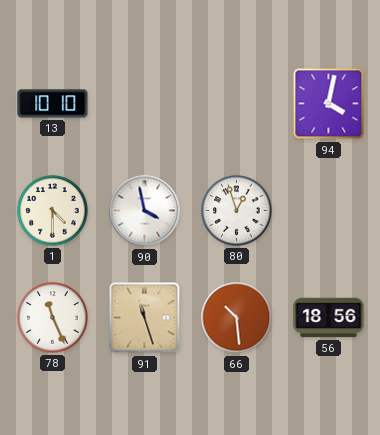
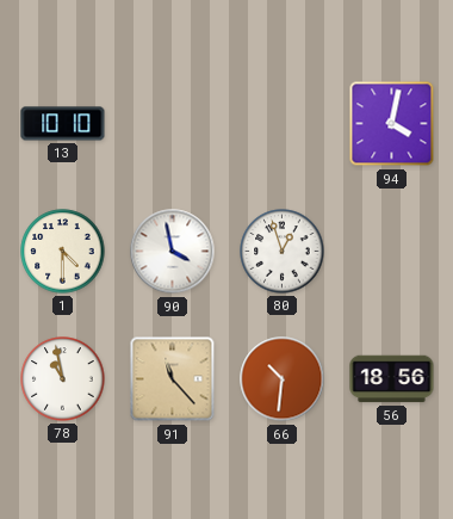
78: 11:26 -> 10:58 (63, 379)
91: 11:27 -> 11:23 (173, 379)
66: 10:29 -> 10:31 (283, 379)
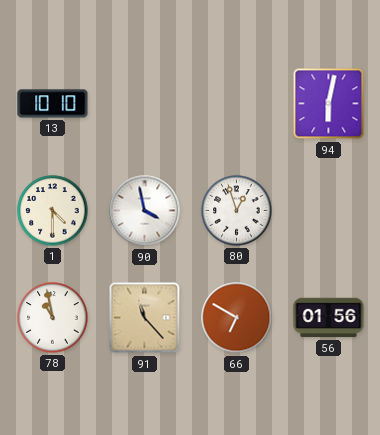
94: 4:02 -> 6:02 (329, 104)
66: 10:31 -> 6:50 (237, 318)
56: 18:56 -> 01:56 (329, 318)
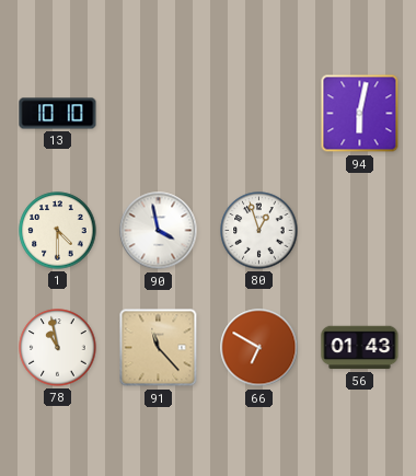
56: 01:56 -> 01:43 (360, 348)
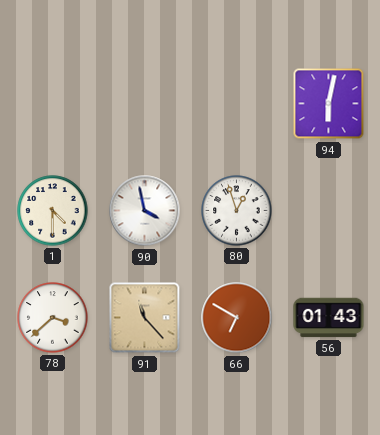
13: 10:10 -> none (58, 114)
78: 10:58 -> 3:38 (53, 318)
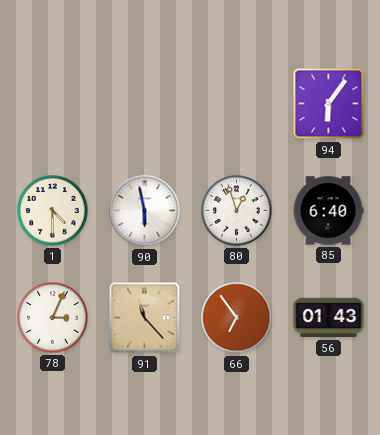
94: 6:02 -> 6:06 (329, 104)
90: 3:58 -> 5:58 (145, 211)
85: none -> 6:40 (328, 211)
78: 3:38 -> 3:04 (53, 318)
66: 6:50 -> 6:54 (237, 318)
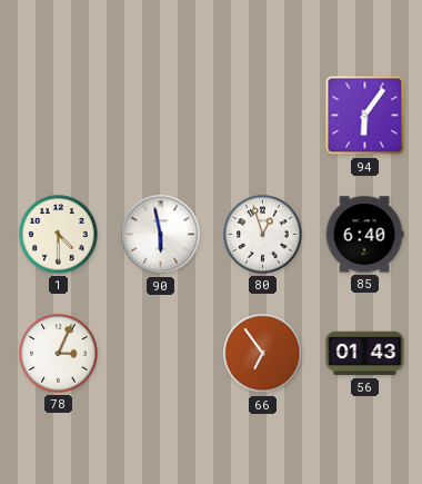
91: 11:23 -> none (145, 318)
